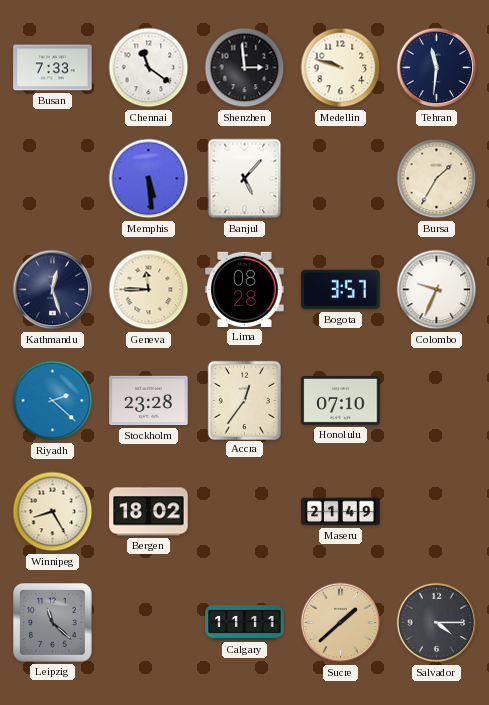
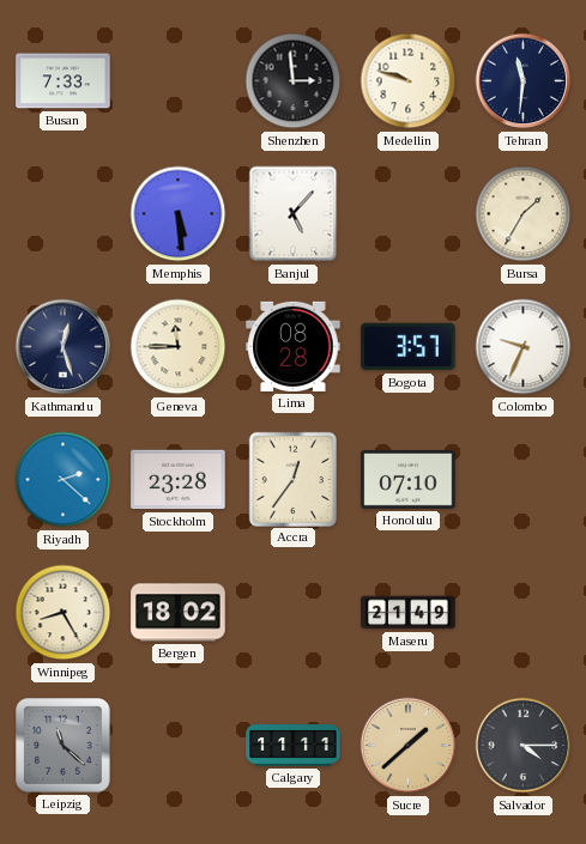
Chennai: 11:21 -> none (149, 68)
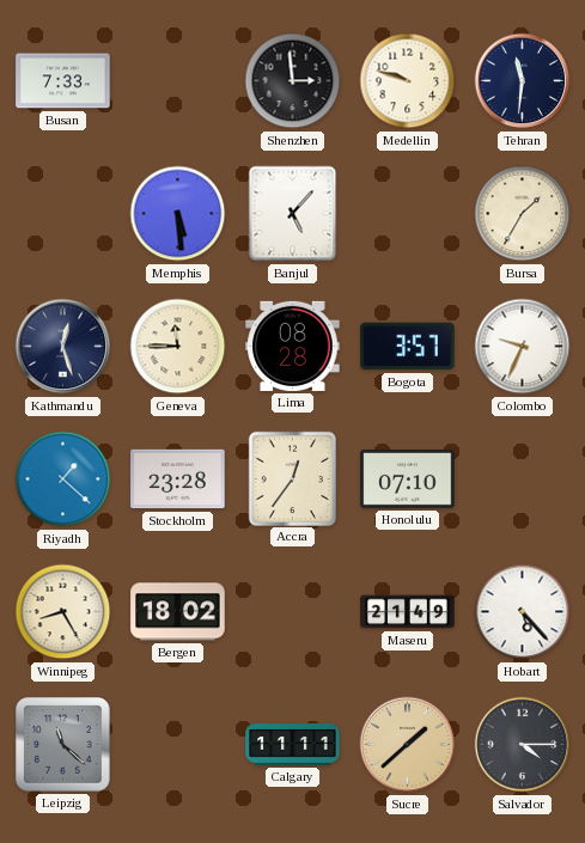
Riyadh: 2:22 -> 1:22 (63, 479)
Hobart: none -> 5:23 (523, 612)
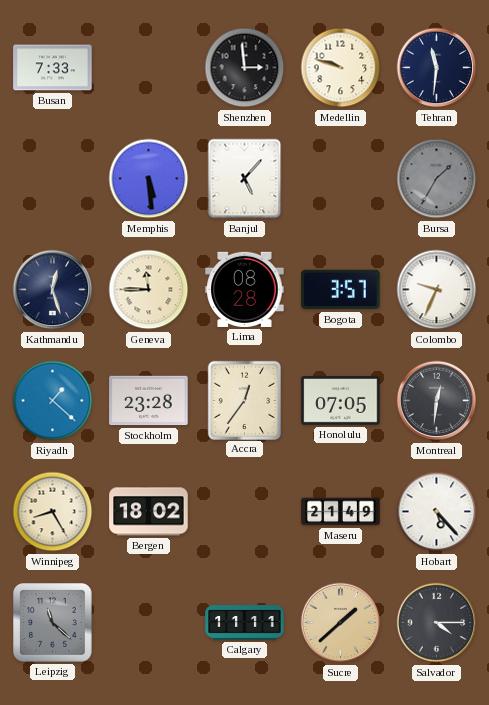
Bursa dial: cream -> grey (437, 179)
Honolulu: 07:10 -> 07:05 (341, 401)
Montreal: none -> 12:31 (437, 401)
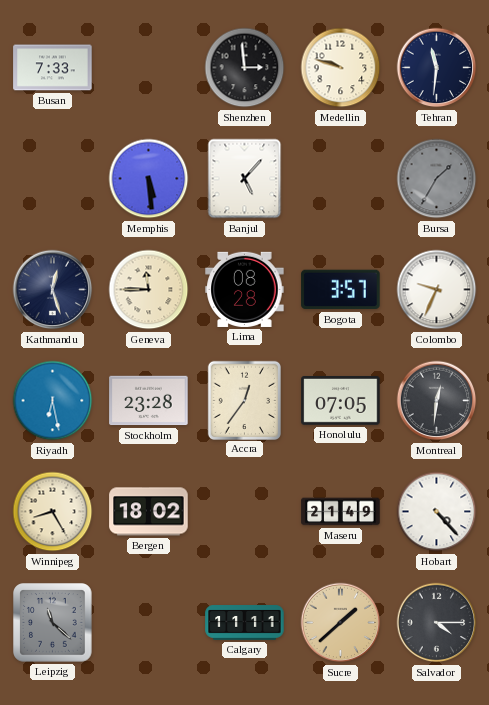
Riyadh: 1:22 -> 6:28 (53, 401)
Hobart: 5:23 -> 4:23 (437, 512)
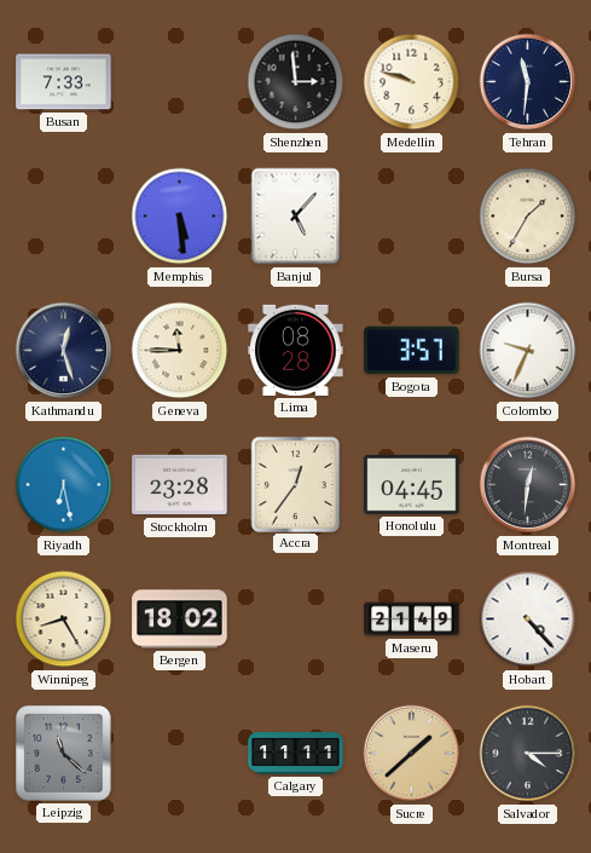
Bursa dial: grey -> cream (528, 217)
Honolulu: 07:05 -> 04:45 (412, 485)
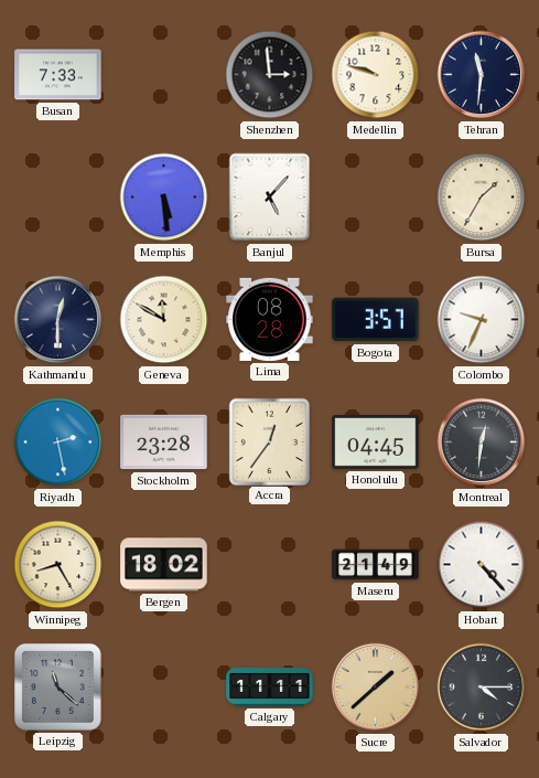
Kathmandu: 12:27 -> 12:30 (58, 320)
Geneva: 11:45 -> 11:50 (164, 320)
Riyadh: 6:28 -> 2:28 (58, 443)
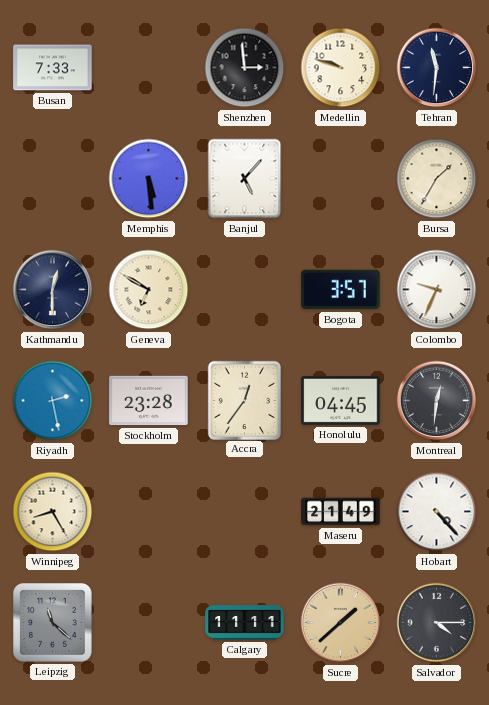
Geneva: 11:50 -> 6:50 (149, 290)
Lima: 08:28 -> none (270, 319)
Bergen: 18:02 -> none (164, 565)
